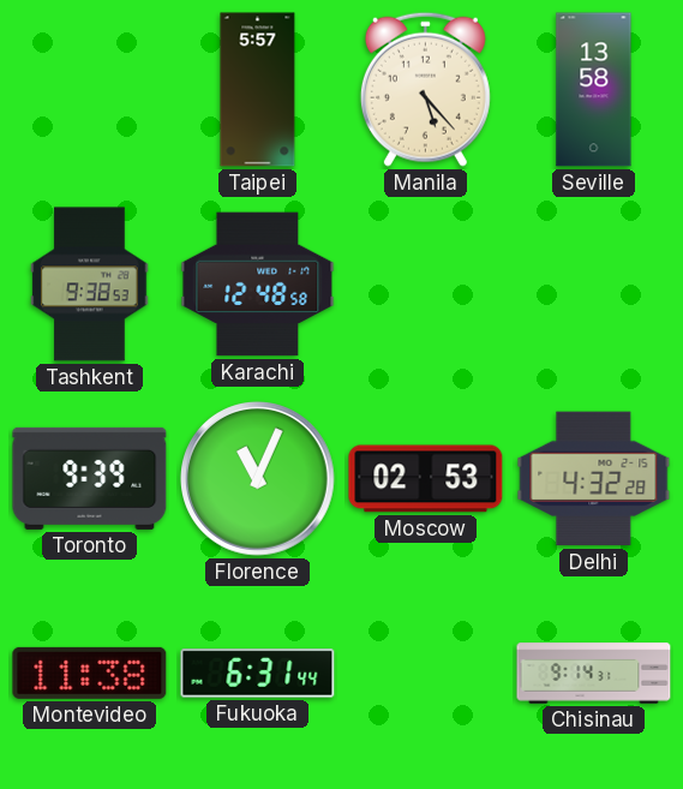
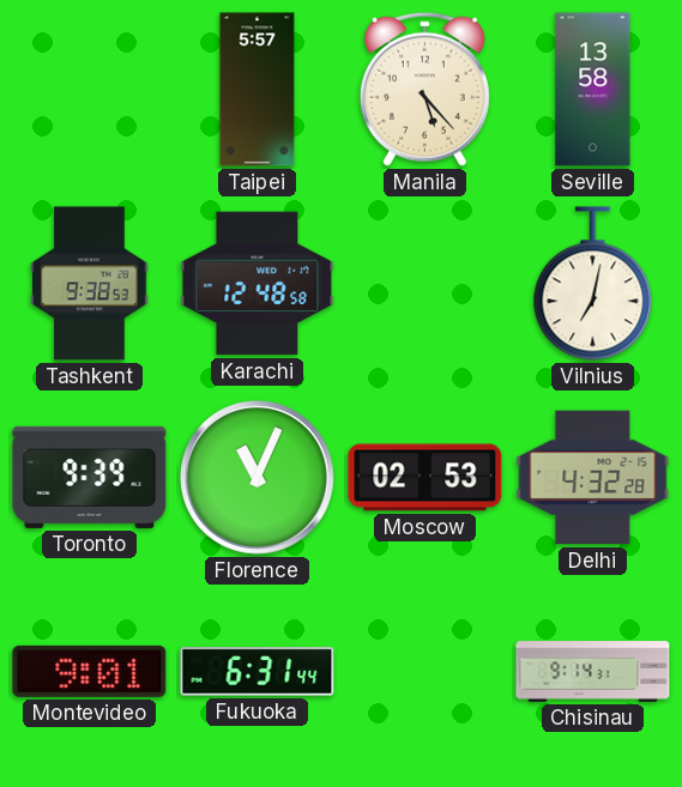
Vilnius: none -> 7:02 (593, 284)
Montevideo: 11:38 -> 9:01 (90, 671)
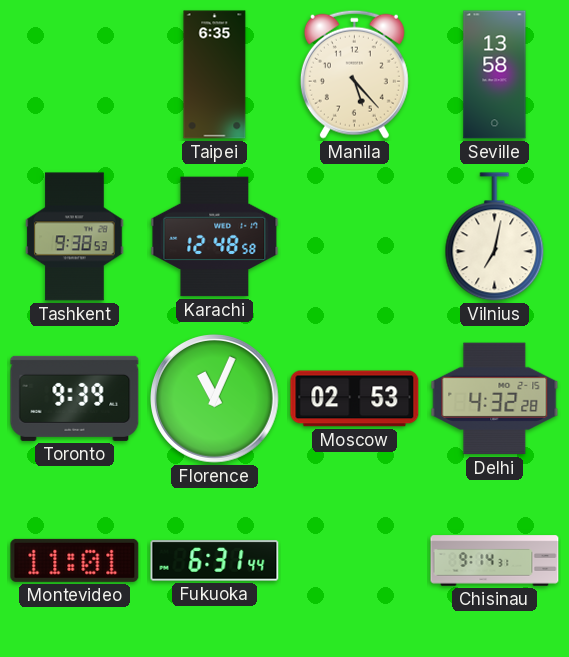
Taipei: 5:57 -> 6:35 (215, 75)
Montevideo: 9:01 -> 11:01 (75, 560)
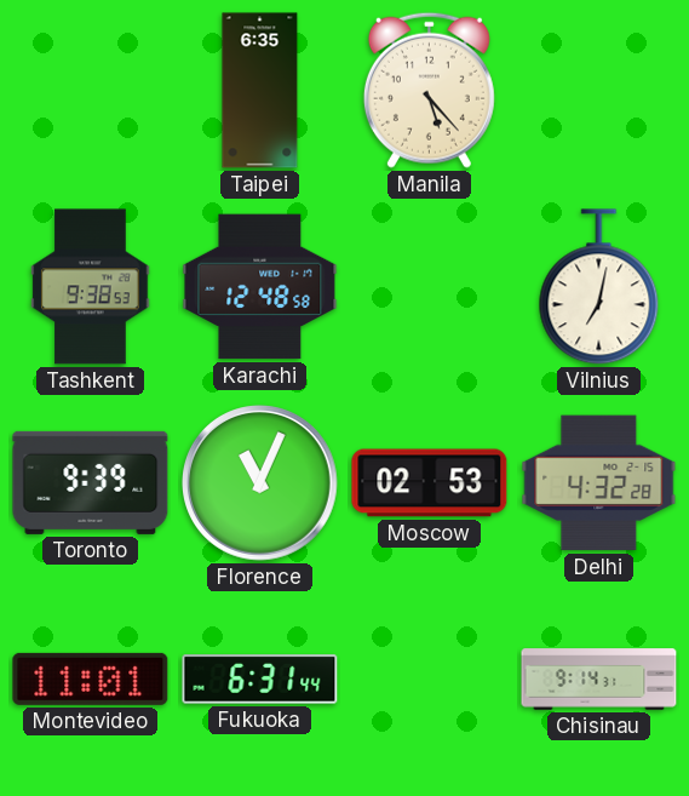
Seville: 13:58 -> none (495, 75)
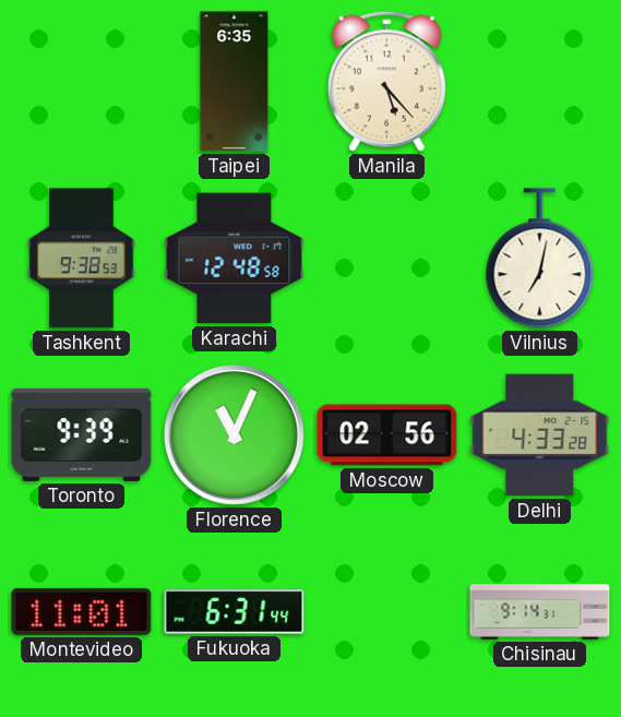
Moscow: 02:53 -> 02:56 (387, 435)
Delhi: 4:32 -> 4:33 (540, 435)
